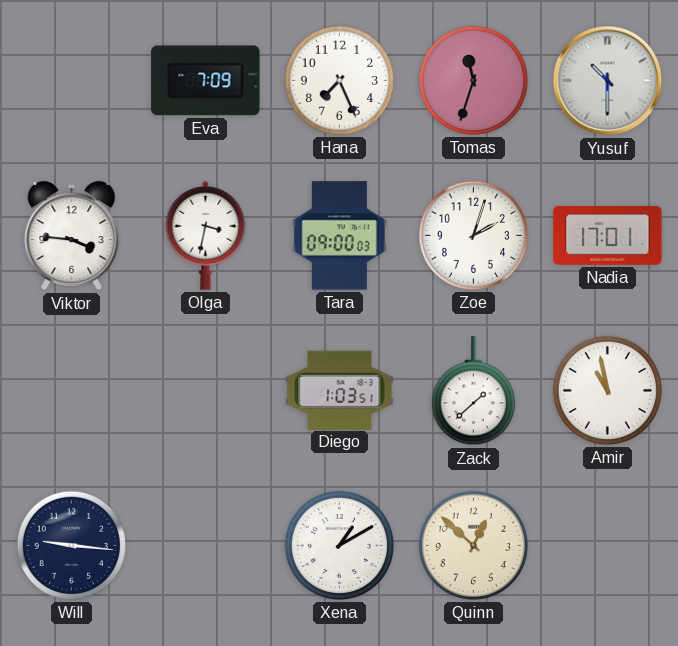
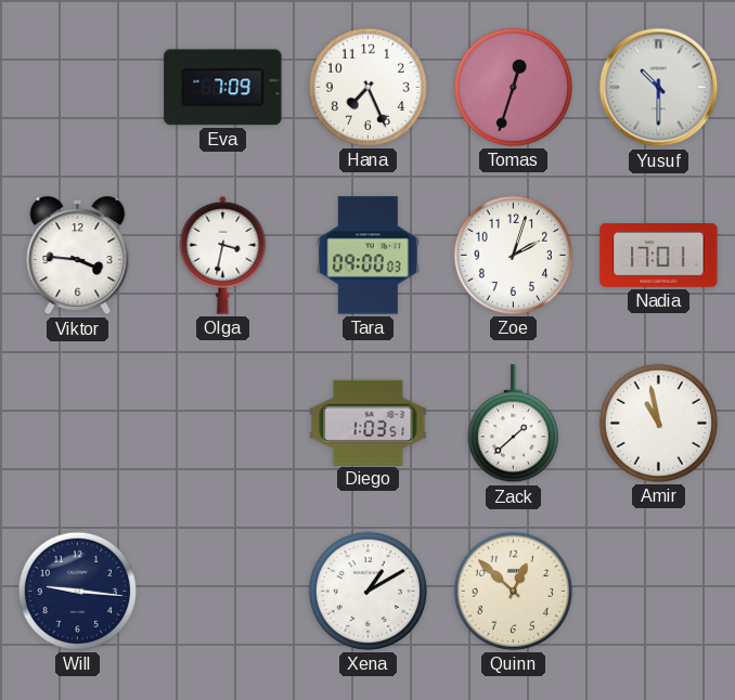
Tomas: 11:33 -> 12:33 (513, 87)
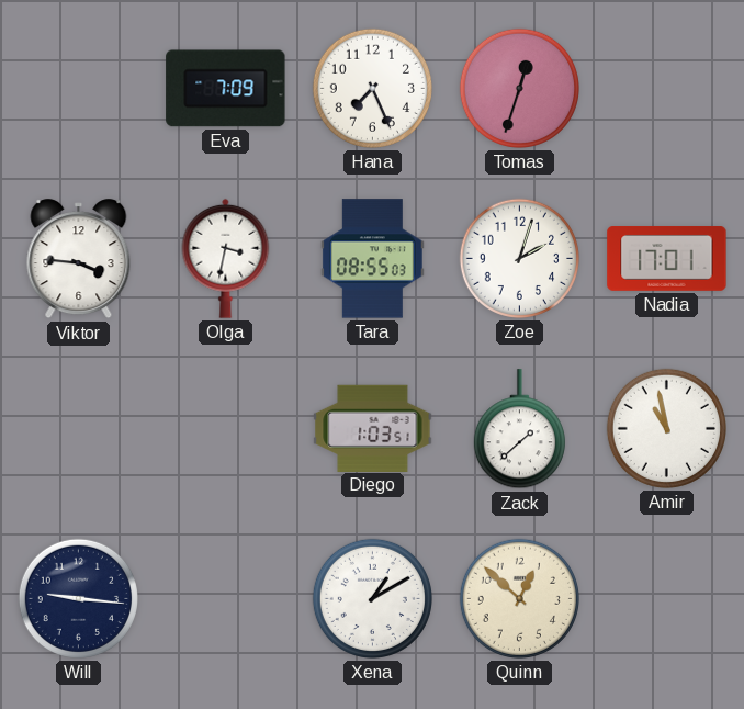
Yusuf: 10:30 -> none (659, 88)
Tara: 09:00 -> 08:55 (372, 259)
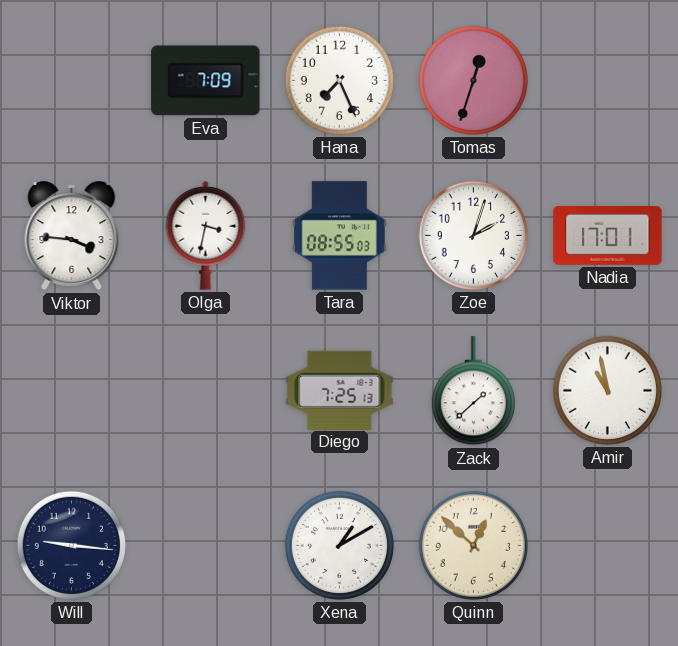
Diego: 1:03 -> 7:25 (340, 390)
